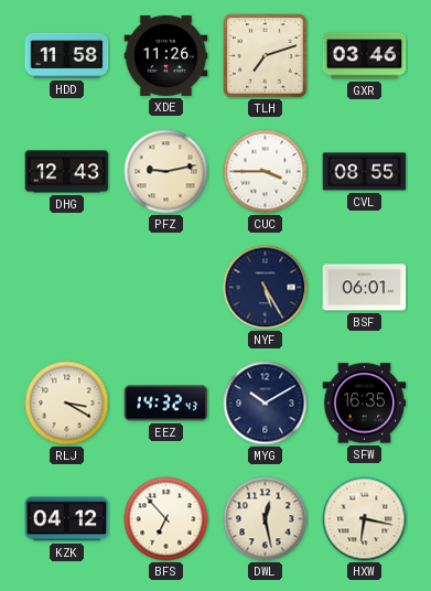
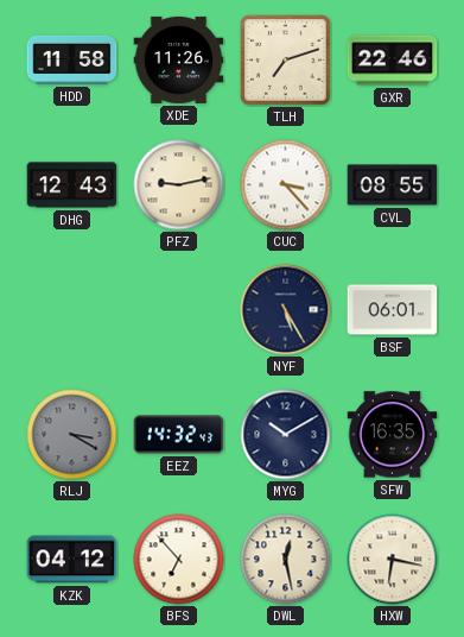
GXR: 03:46 -> 22:46 (393, 61)
CUC: 3:45 -> 3:23 (286, 185)
RLJ dial: cream -> grey (72, 435)
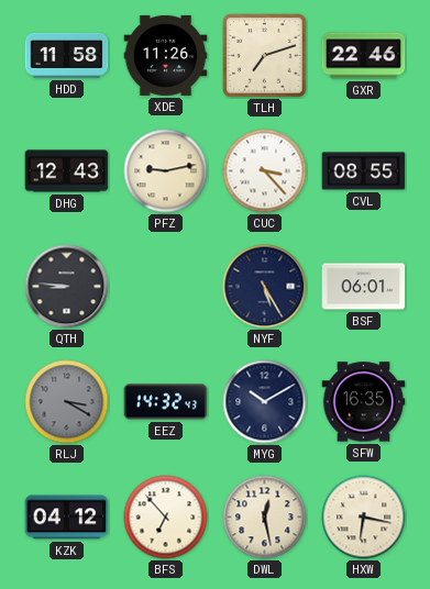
QTH: none -> 8:46 (67, 287)
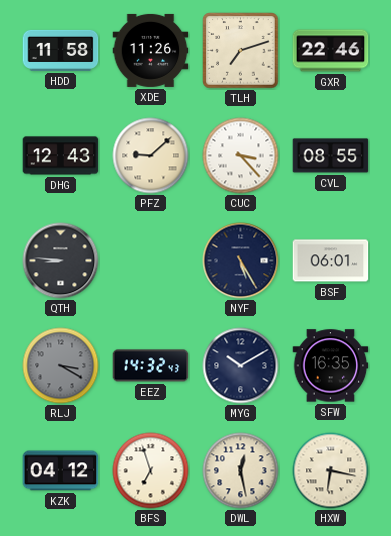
PFZ: 9:13 -> 9:08 (151, 156)
BFS: 6:53 -> 6:57 (151, 471)
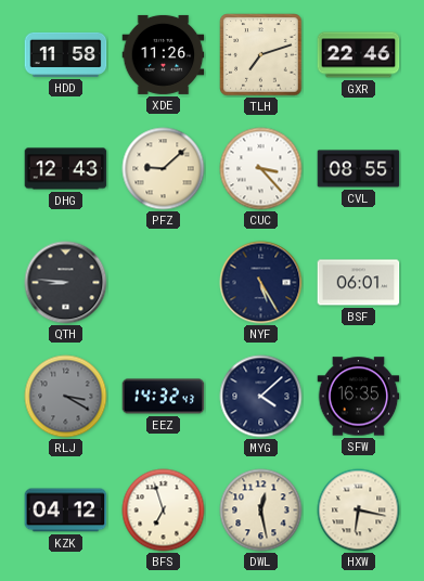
MYG: 10:10 -> 4:08 (261, 397)
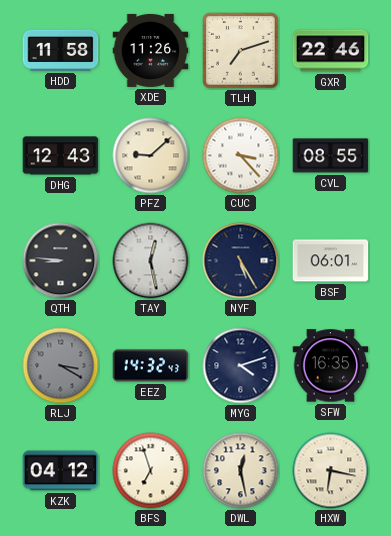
TAY: none -> 12:28 (151, 261)
MYG: 4:08 -> 4:12 (241, 366)
